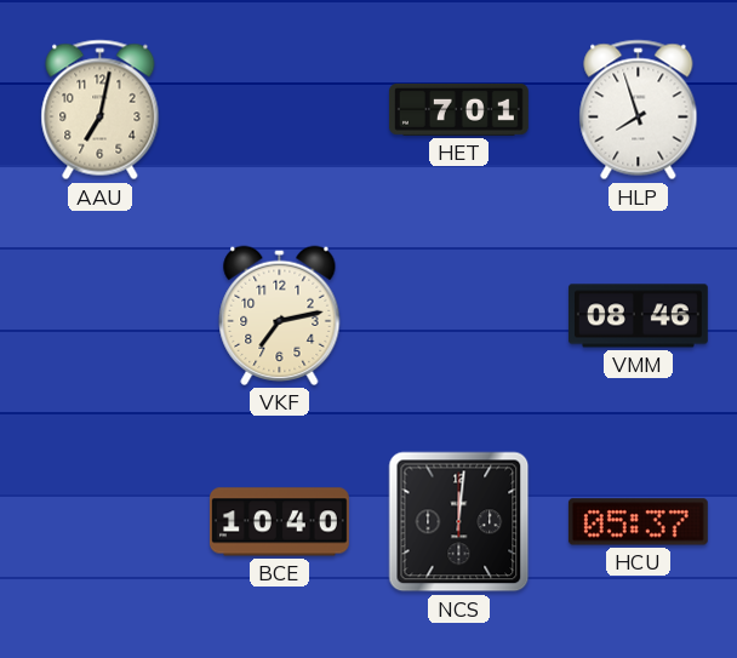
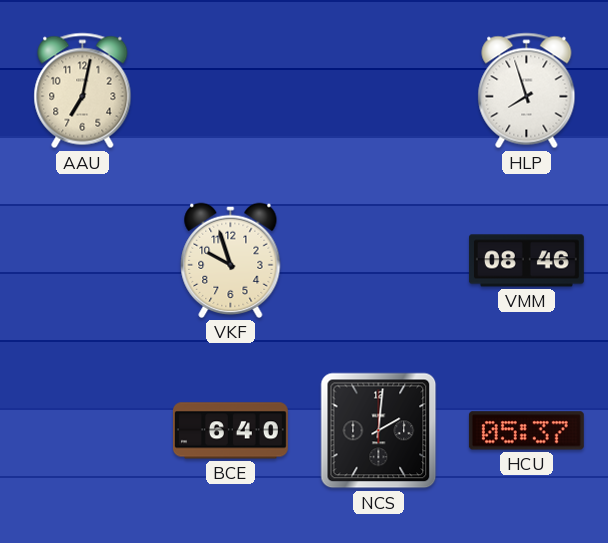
HET: 7:01 -> none (458, 109)
VKF: 7:13 -> 9:57 (231, 260)
BCE: 10:40 -> 6:40 (230, 431)
NCS: 12:01 -> 2:01 (379, 431)
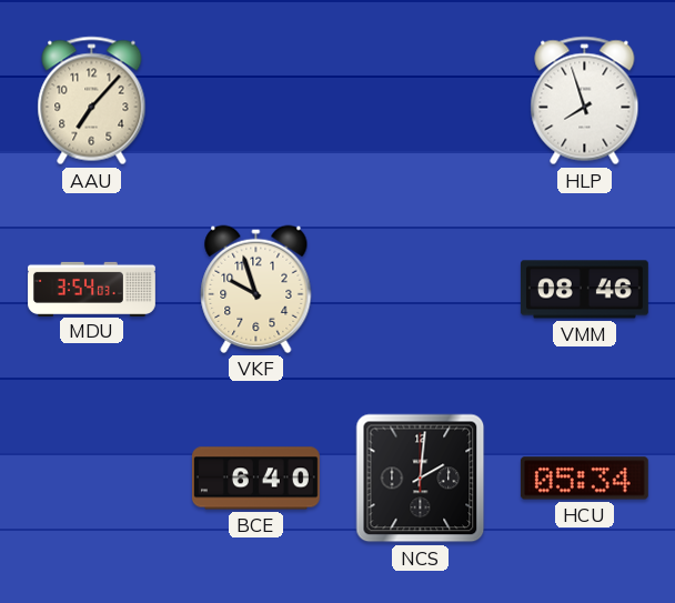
AAU: 7:02 -> 7:07 (92, 101)
MDU: none -> 3:54 (92, 289)
HCU: 05:37 -> 05:34 (584, 479)
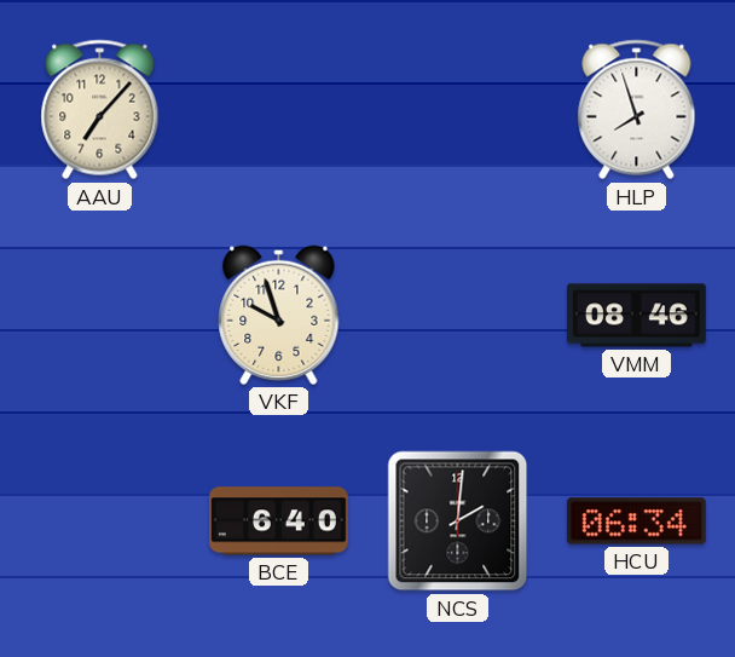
MDU: 3:54 -> none (92, 289)
HCU: 05:34 -> 06:34 (636, 521)
